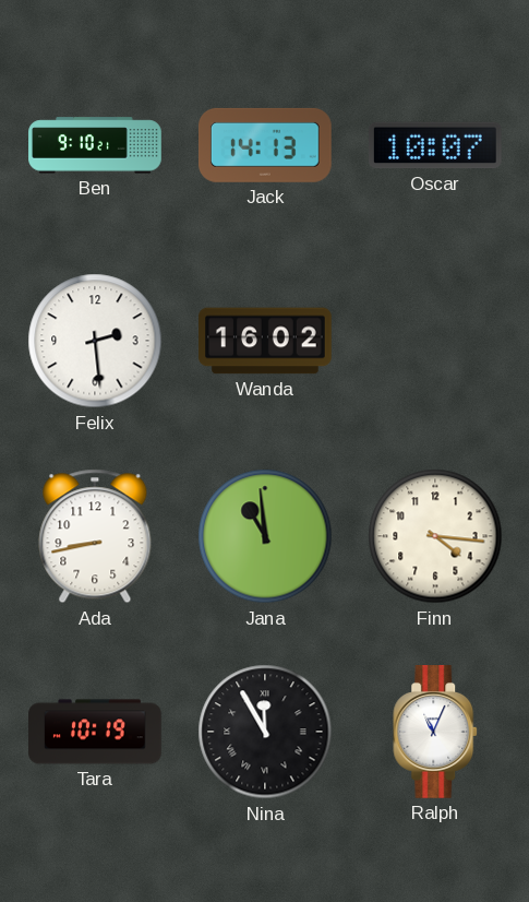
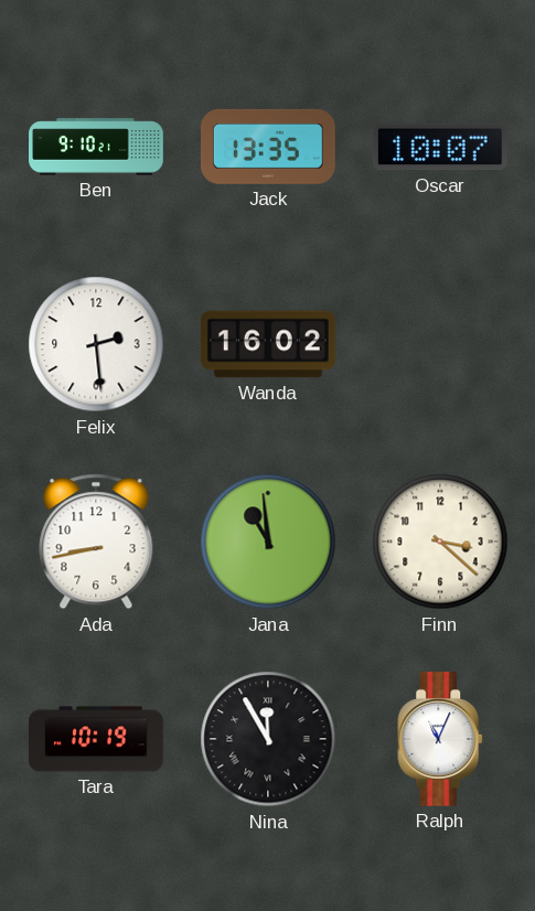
Jack: 14:13 -> 13:35 (268, 147)
Finn: 4:16 -> 3:22 (440, 542)
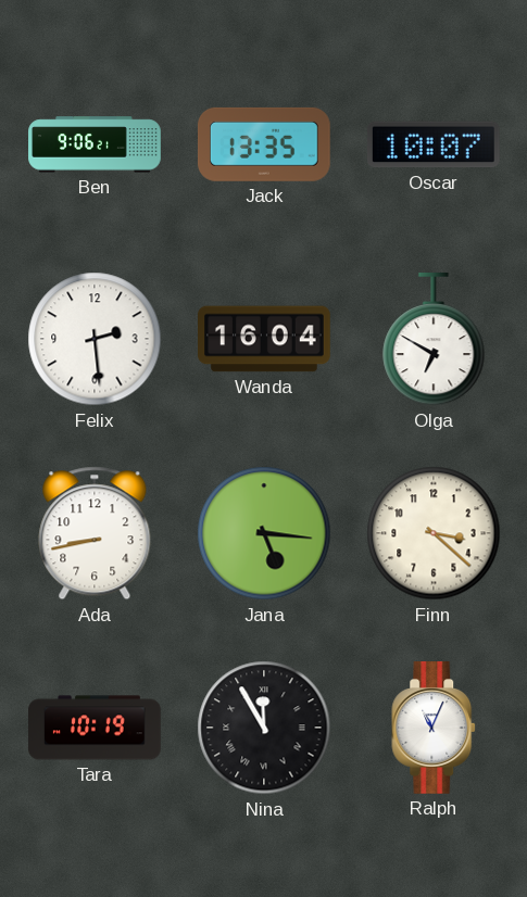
Ben: 9:10 -> 9:06 (95, 144)
Wanda: 16:02 -> 16:04 (265, 339)
Olga: none -> 6:50 (434, 340)
Jana: 10:59 -> 5:16 (264, 533)
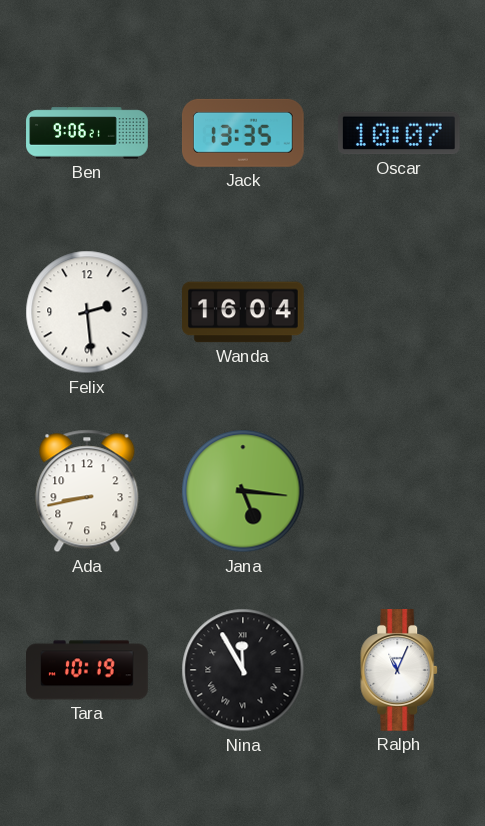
Olga: 6:50 -> none (434, 340)
Finn: 3:22 -> none (434, 533)
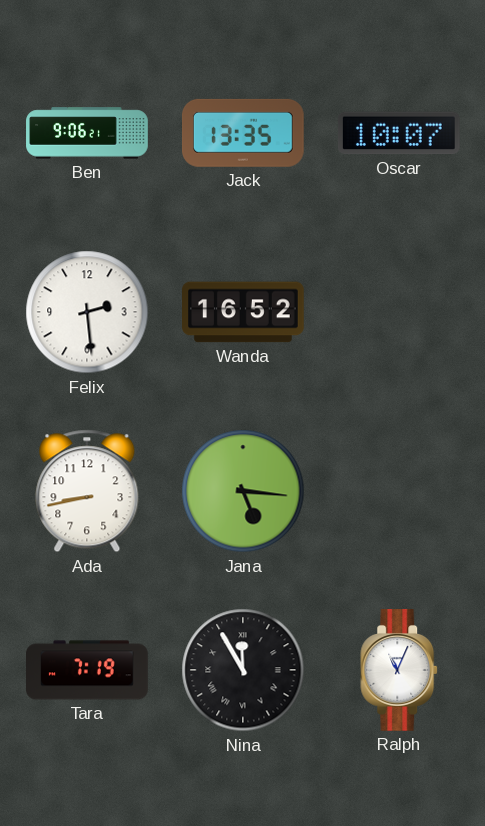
Wanda: 16:04 -> 16:52 (244, 312)
Tara: 10:19 -> 7:19 (88, 670)
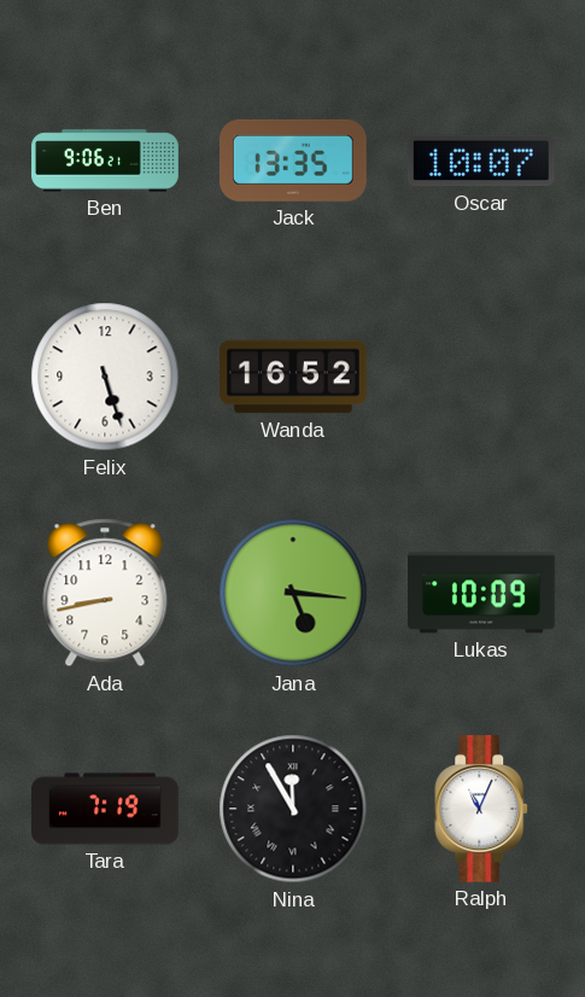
Felix: 2:29 -> 5:27 (105, 377)
Lukas: none -> 10:09 (482, 593)
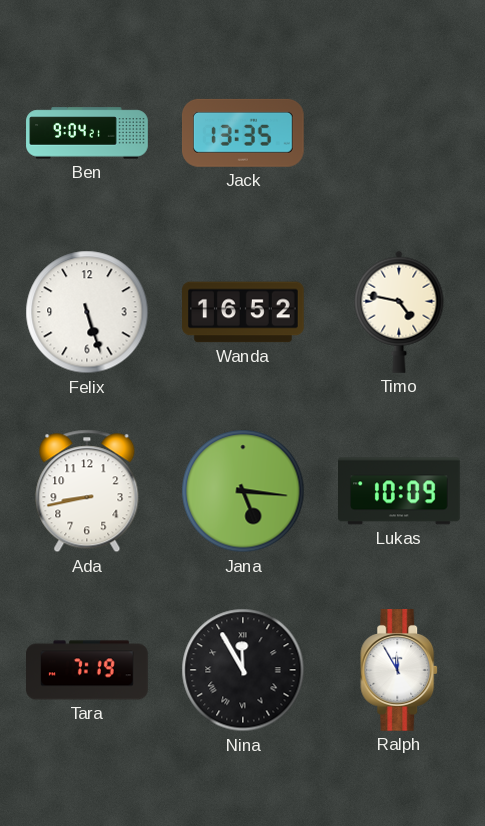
Ben: 9:06 -> 9:04 (87, 133)
Oscar: 10:07 -> none (481, 161)
Timo: none -> 4:47 (399, 312)
Ralph: 11:04 -> 11:55 (400, 671)
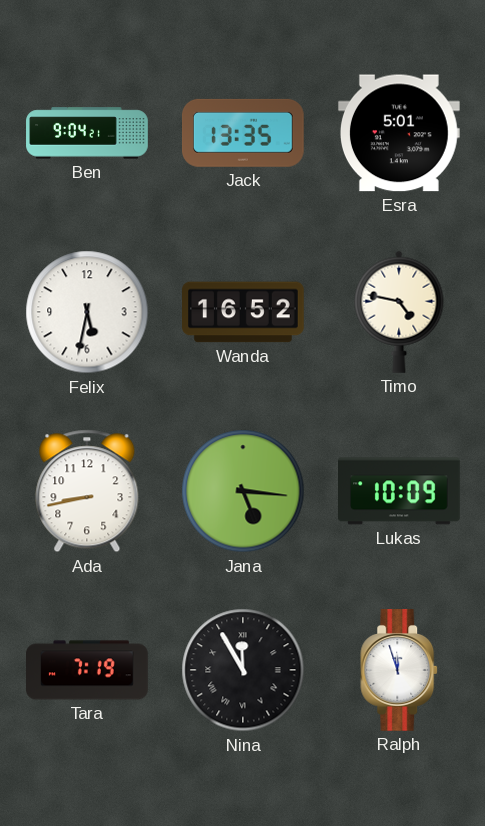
Esra: none -> 5:01 (399, 133)
Felix: 5:27 -> 5:32 (87, 312)
Ralph: 11:55 -> 11:57 (400, 671)
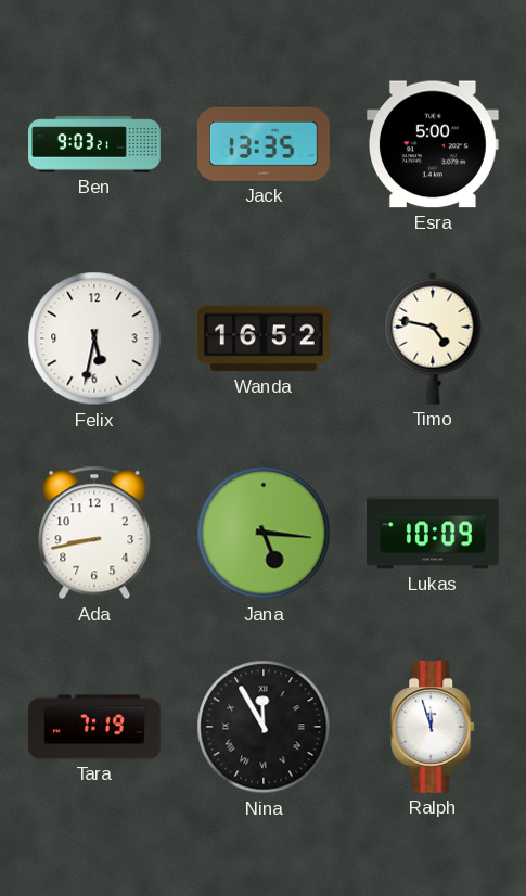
Ben: 9:04 -> 9:03 (94, 144)
Esra: 5:01 -> 5:00 (433, 144)
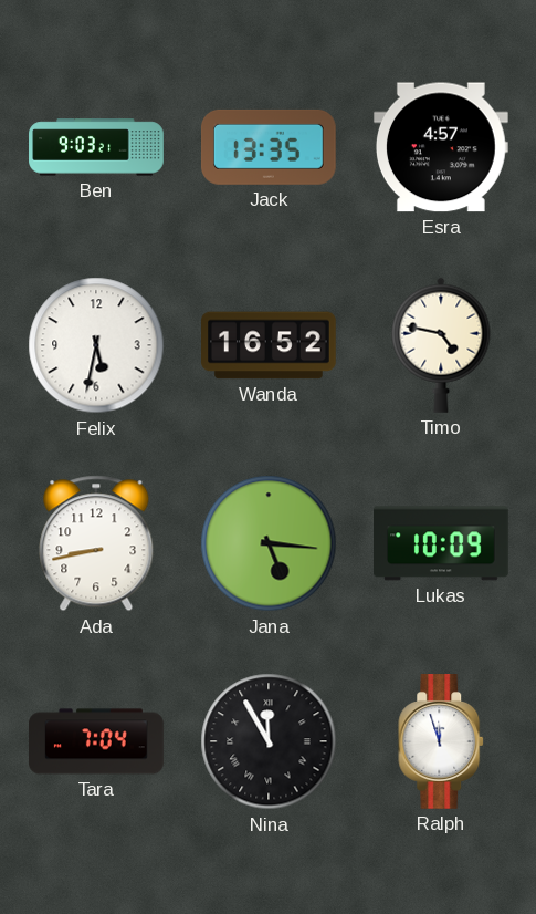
Esra: 5:00 -> 4:57 (441, 147)
Tara: 7:19 -> 7:04 (97, 741)
